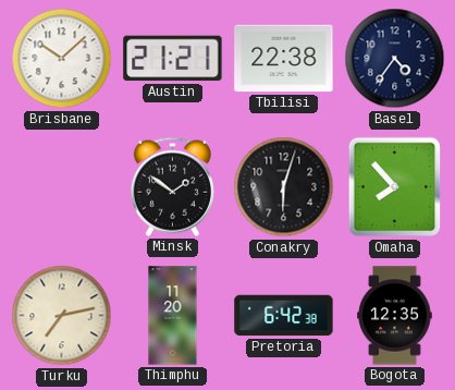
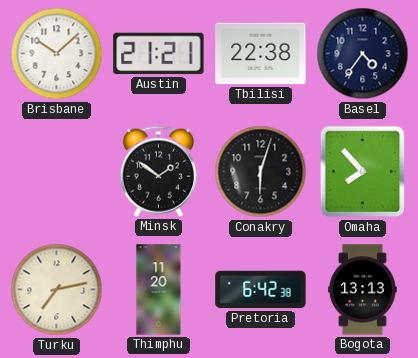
Bogota: 12:35 -> 13:13 (363, 290)
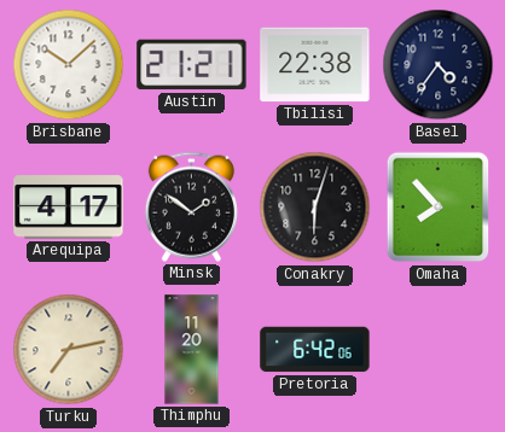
Arequipa: none -> 4:17 (69, 208)
Pretoria: 6:42:38 -> 6:42:06 (315, 350)
Bogota: 13:13 -> none (363, 290)
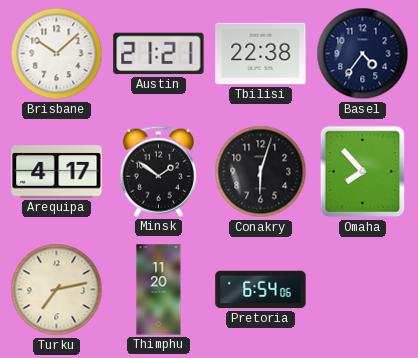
Pretoria: 6:42 -> 6:54 (261, 290)
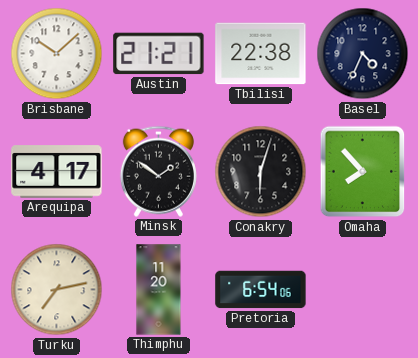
Basel: 4:36 -> 4:34 (363, 54)
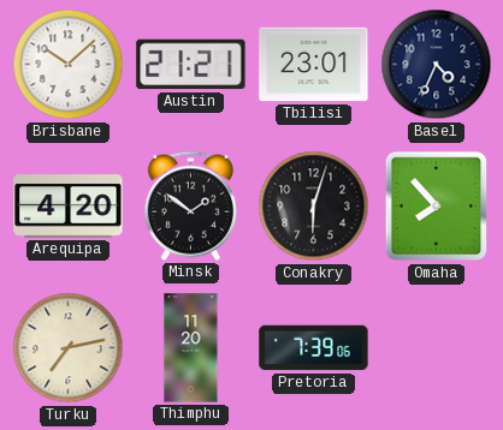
Tbilisi: 22:38 -> 23:01 (314, 65)
Arequipa: 4:17 -> 4:20 (69, 207)
Pretoria: 6:54 -> 7:39 (314, 348)
